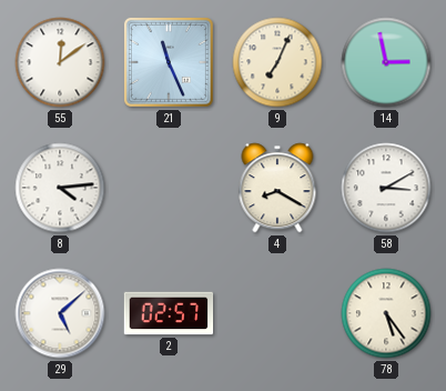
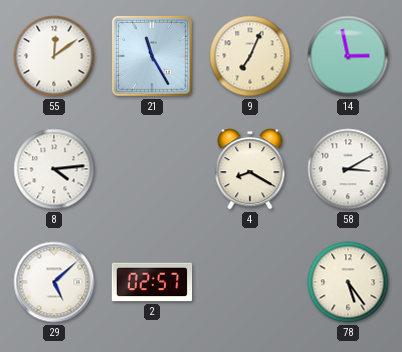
21: 11:26 -> 11:25 (152, 56)
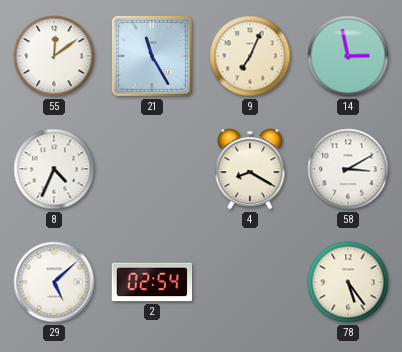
8: 4:14 -> 4:34 (54, 169)
2: 02:57 -> 02:54 (152, 282)
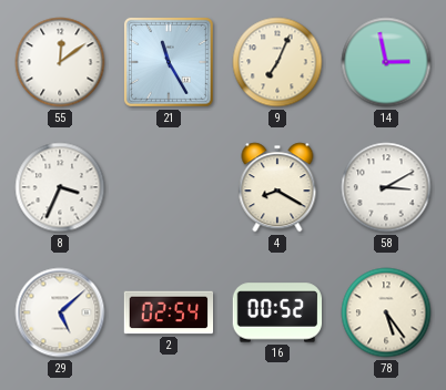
8: 4:34 -> 3:34 (60, 187)
16: none -> 00:52 (277, 312)
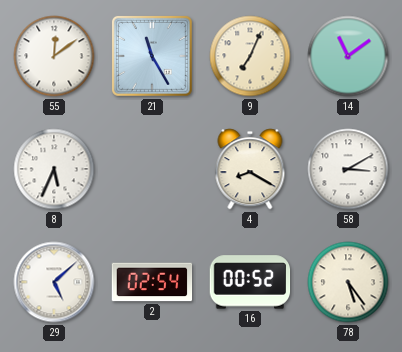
14: 2:58 -> 11:09 (348, 56)
8: 3:34 -> 5:34 (54, 169)
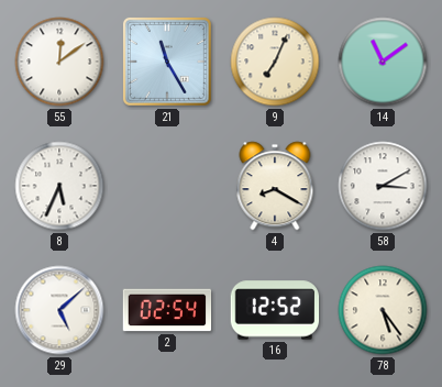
16: 00:52 -> 12:52 (275, 310)
